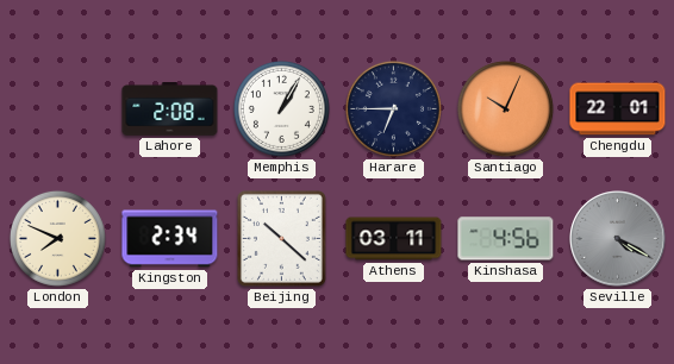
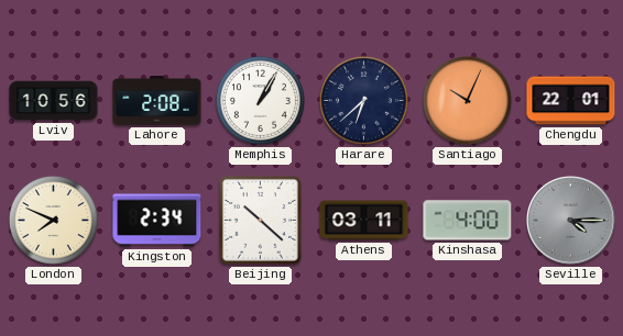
Lviv: none -> 10:56 (54, 101)
Harare: 6:45 -> 6:38 (363, 100)
Kinshasa: 4:56 -> 4:00 (468, 221)
Seville: 4:20 -> 4:15 (571, 221)
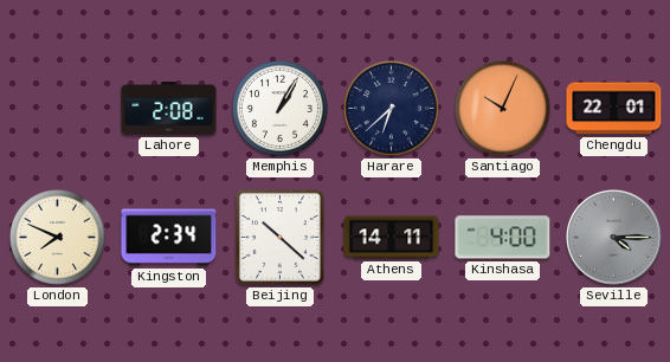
Lviv: 10:56 -> none (54, 101)
Athens: 03:11 -> 14:11 (392, 238)
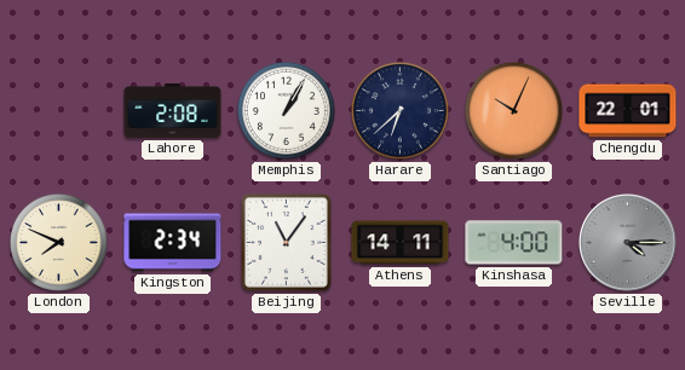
Beijing: 10:22 -> 11:06 (286, 242)
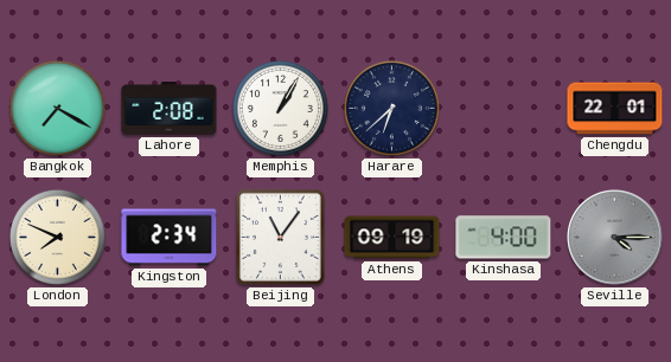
Bangkok: none -> 7:20 (57, 108)
Santiago: 10:04 -> none (513, 110)
Athens: 14:11 -> 09:19 (392, 238)
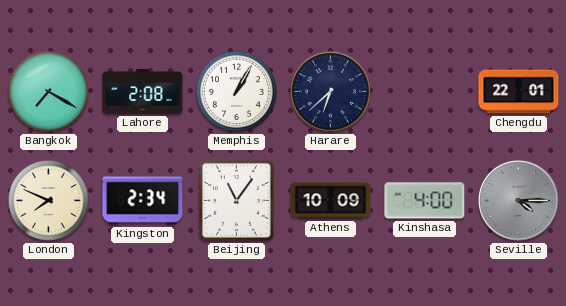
Athens: 09:19 -> 10:09 (331, 201)
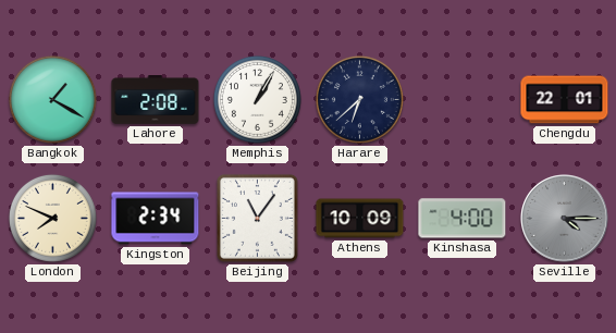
Bangkok: 7:20 -> 1:20 (52, 99)
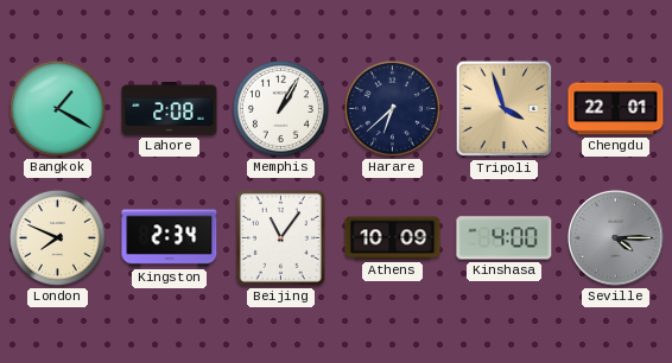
Tripoli: none -> 3:57 (505, 109)
